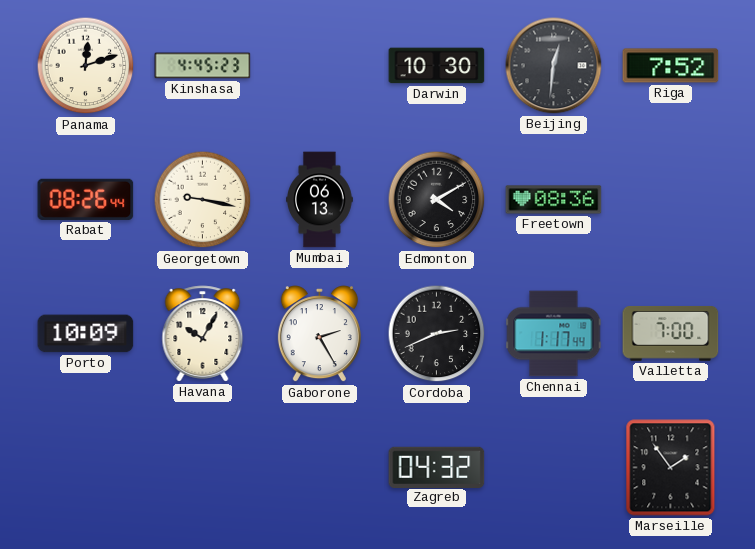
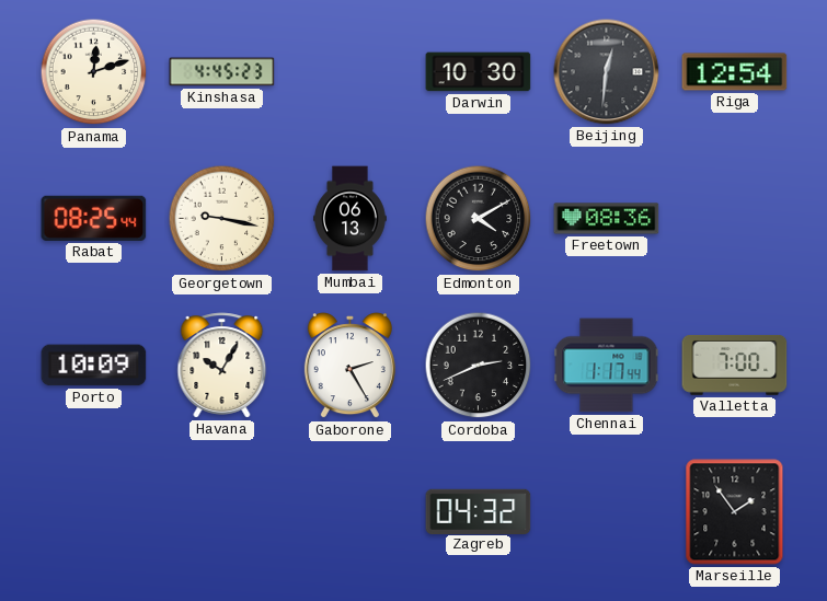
Riga: 7:52 -> 12:54 (735, 72)
Rabat: 08:26 -> 08:25 (94, 218)
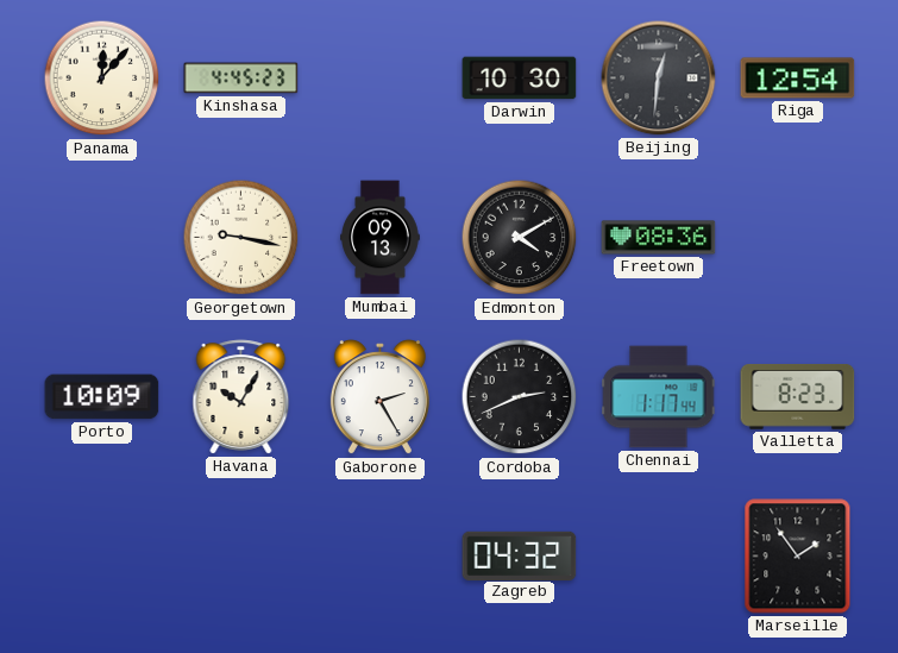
Panama: 12:12 -> 12:07 (102, 79)
Rabat: 08:25 -> none (94, 218)
Mumbai: 06:13 -> 09:13 (381, 238)
Valletta: 7:00 -> 8:23 (798, 397)
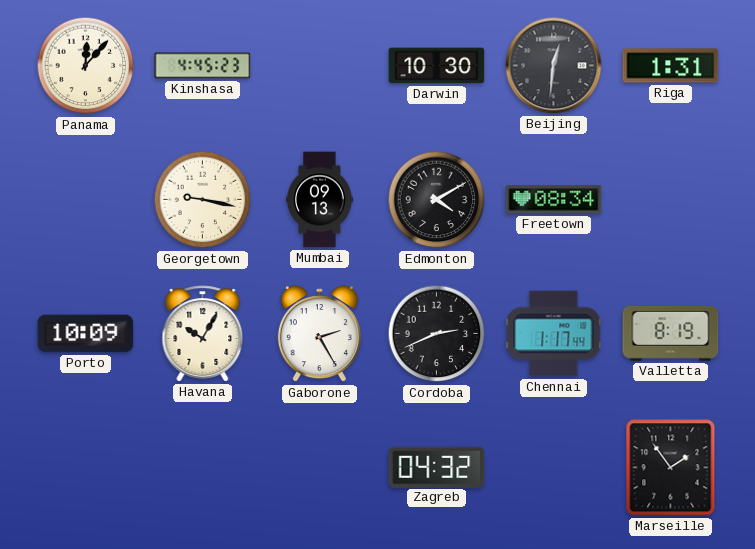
Riga: 12:54 -> 1:31 (671, 66)
Freetown: 08:36 -> 08:34 (554, 200)
Valletta: 8:23 -> 8:19 (671, 334)
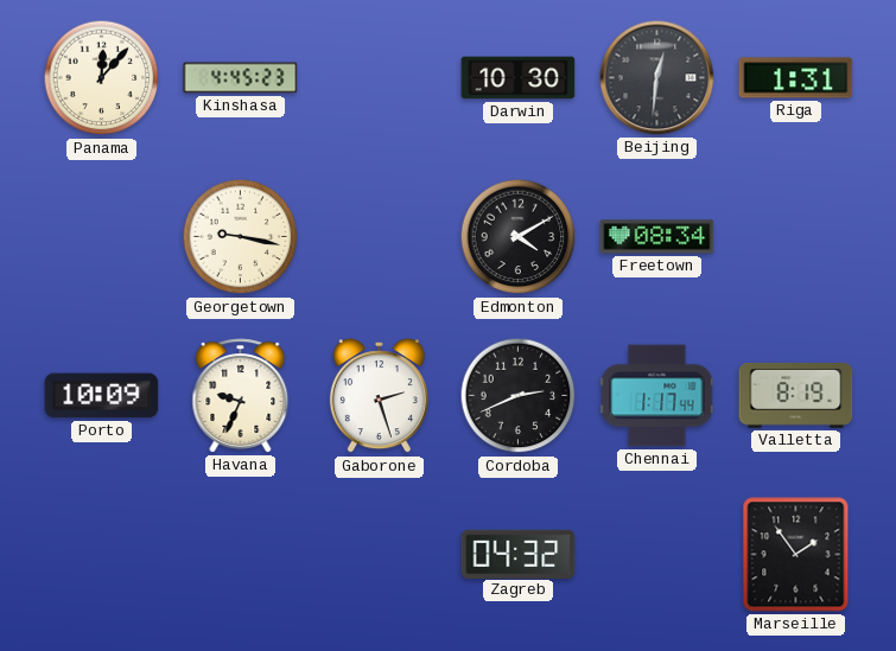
Mumbai: 09:13 -> none (320, 200)
Havana: 10:05 -> 9:34 (241, 396)
Gaborone: 2:25 -> 2:27 (379, 396)
